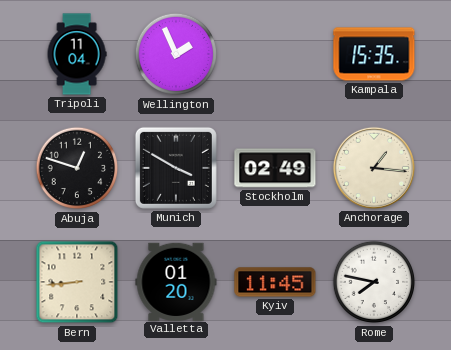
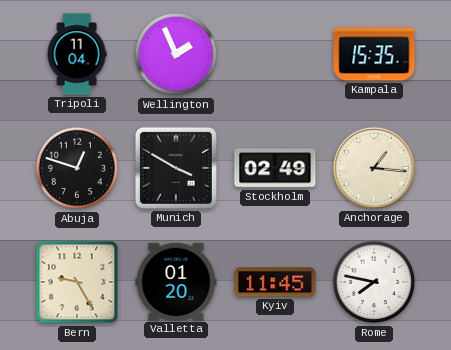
Bern: 8:44 -> 9:25 (77, 282)
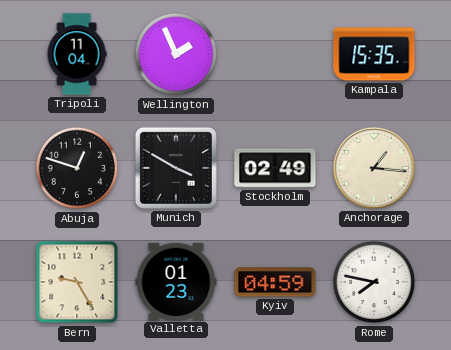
Valletta: 01:20 -> 01:23 (176, 281)
Kyiv: 11:45 -> 04:59 (275, 282)
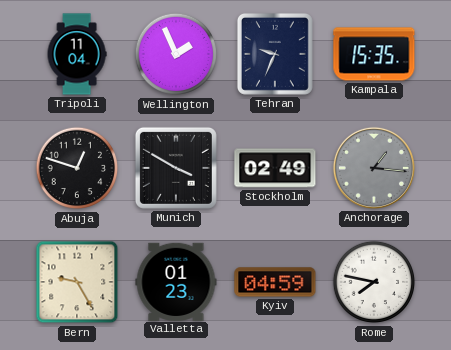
Tehran: none -> 9:34 (275, 54)
Anchorage dial: cream -> grey (374, 168)
